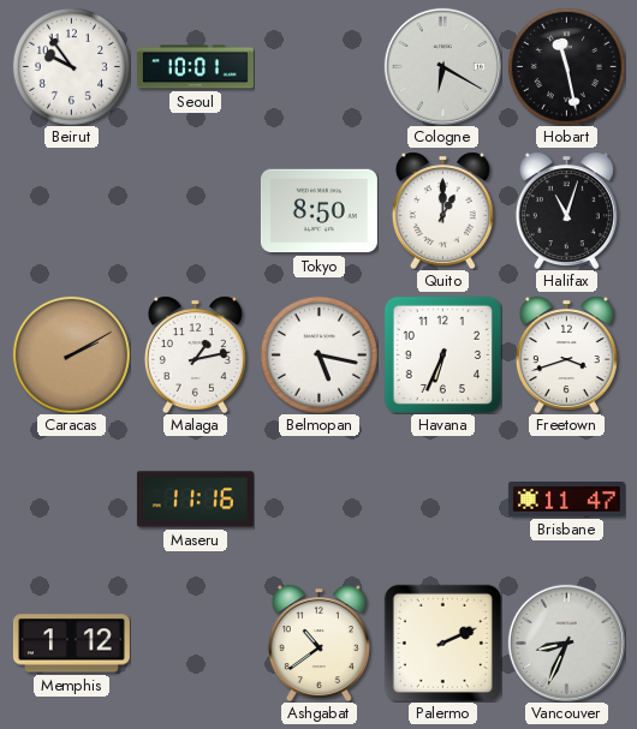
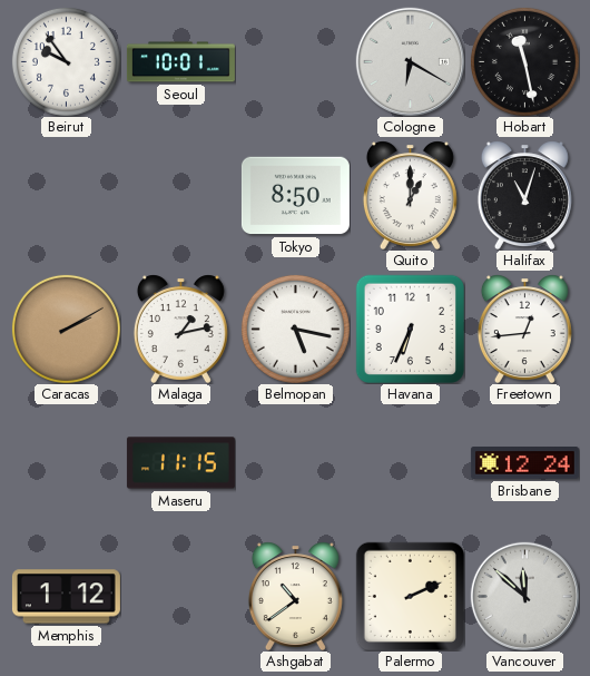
Freetown: 3:42 -> 12:44 (524, 329)
Maseru: 11:16 -> 11:15 (180, 463)
Brisbane: 11:47 -> 12:24 (524, 463)
Vancouver: 8:34 -> 11:52 (524, 596)
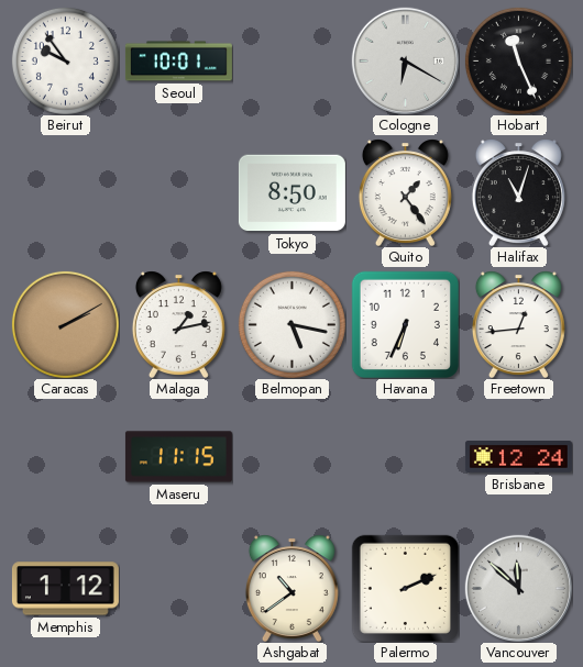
Hobart: 11:28 -> 11:26 (518, 60)
Quito: 1:00 -> 1:24 (405, 192)
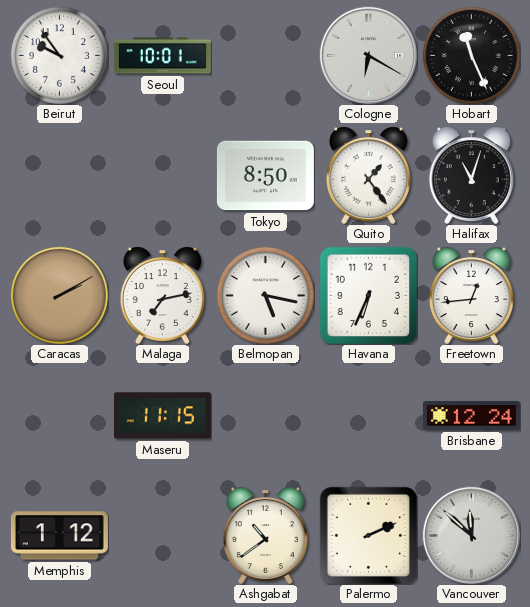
Malaga: 1:13 -> 7:13 (162, 295)
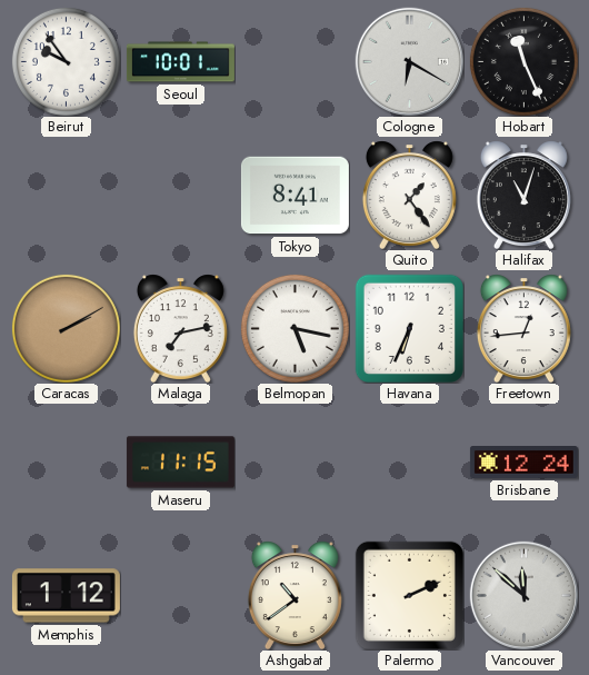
Tokyo: 8:50 -> 8:41 (294, 196)
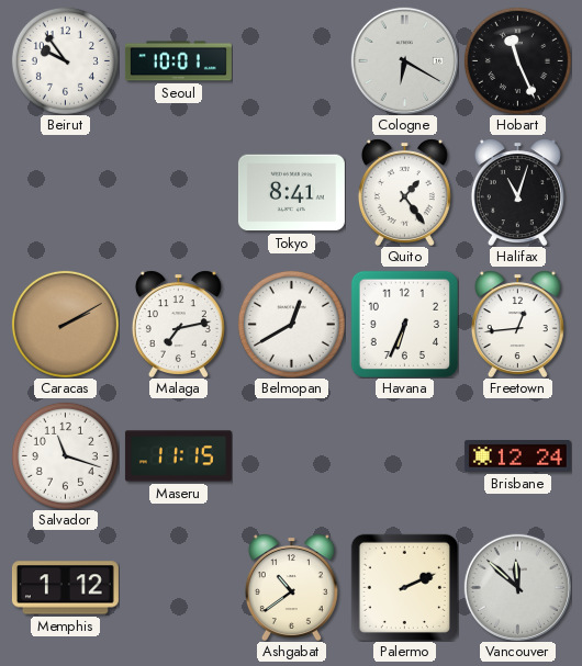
Belmopan: 5:17 -> 12:40 (291, 324)
Salvador: none -> 11:18 (65, 455)
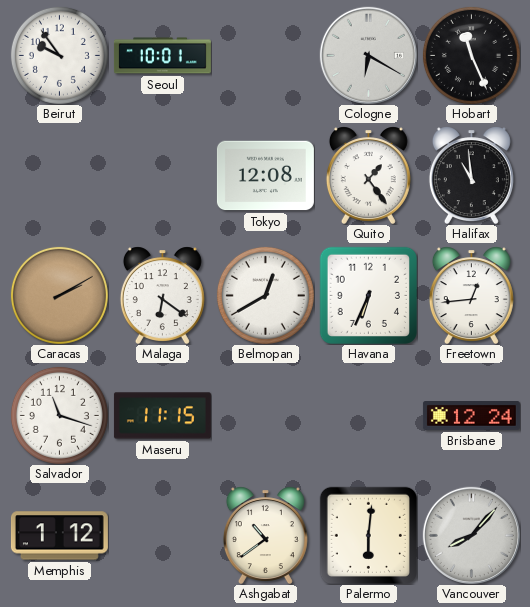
Tokyo: 8:41 -> 12:08 (265, 176)
Halifax: 11:03 -> 10:59 (471, 175)
Malaga: 7:13 -> 6:21 (162, 295)
Palermo: 2:11 -> 6:01 (368, 535)
Vancouver: 11:52 -> 8:07 (471, 535)
